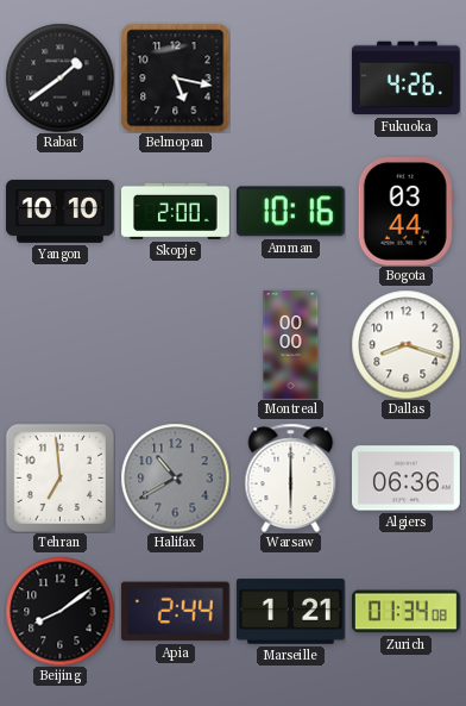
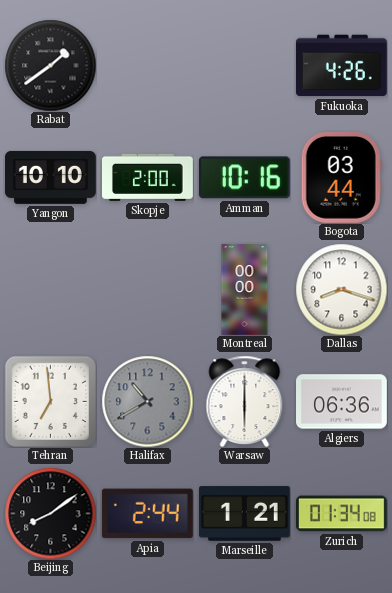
Belmopan: 5:17 -> none (175, 77)
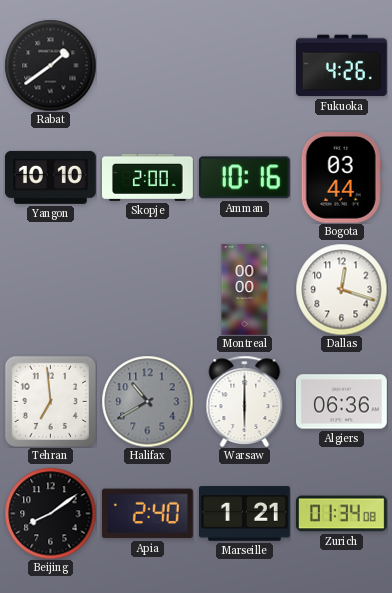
Dallas: 8:18 -> 12:18 (341, 289)
Apia: 2:44 -> 2:40 (147, 514)
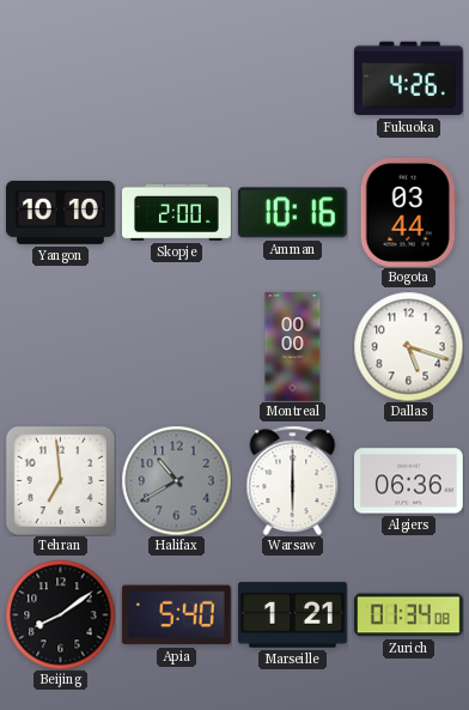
Rabat: 1:39 -> none (50, 65)
Dallas: 12:18 -> 5:18 (408, 346)
Apia: 2:40 -> 5:40 (176, 615)
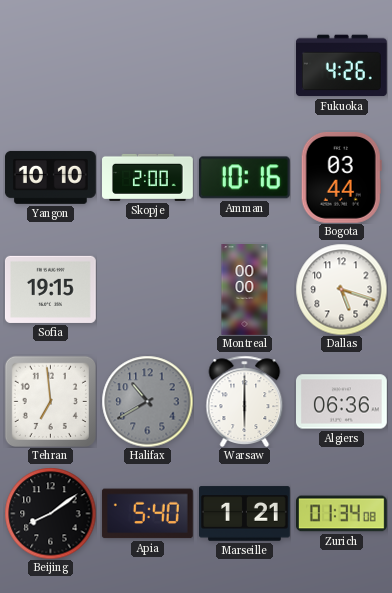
Sofia: none -> 19:15 (50, 289)
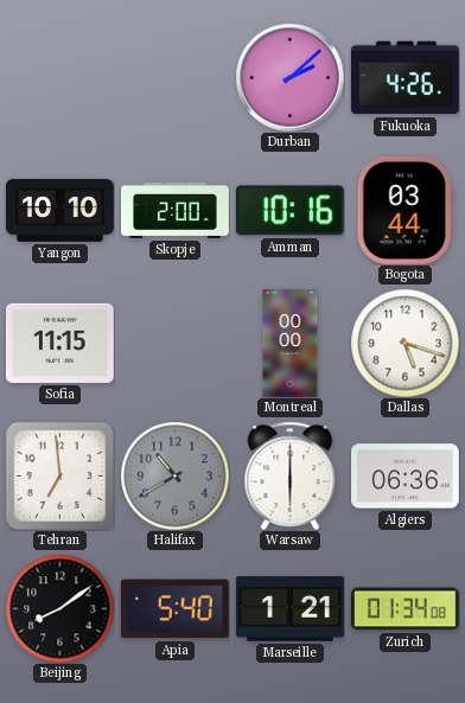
Durban: none -> 2:08 (289, 77)
Sofia: 19:15 -> 11:15 (59, 343)
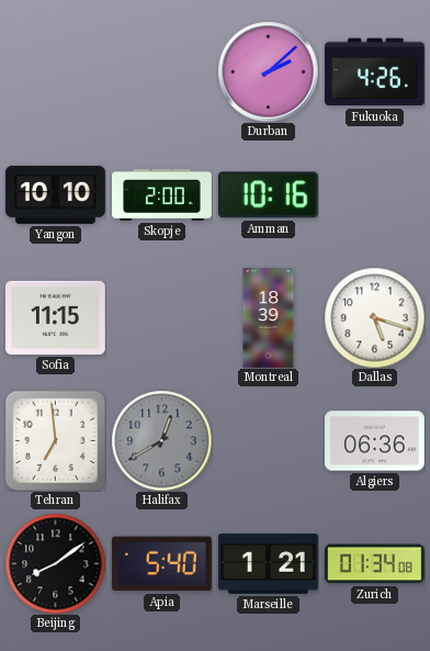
Bogota: 03:44 -> none (405, 210)
Montreal: 00:00 -> 18:39 (269, 318)
Halifax: 10:40 -> 12:40 (161, 440)
Warsaw: 6:00 -> none (291, 475)
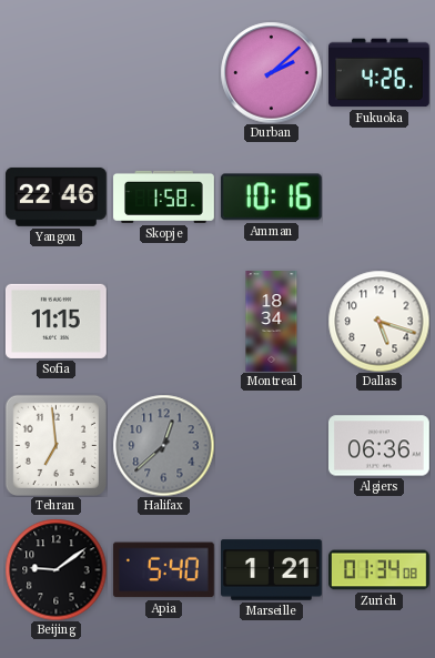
Yangon: 10:10 -> 22:46 (55, 196)
Skopje: 2:00 -> 1:58 (164, 196)
Montreal: 18:39 -> 18:34 (272, 322)
Halifax: 12:40 -> 12:38 (163, 445)
Beijing: 8:09 -> 9:09 (55, 569)
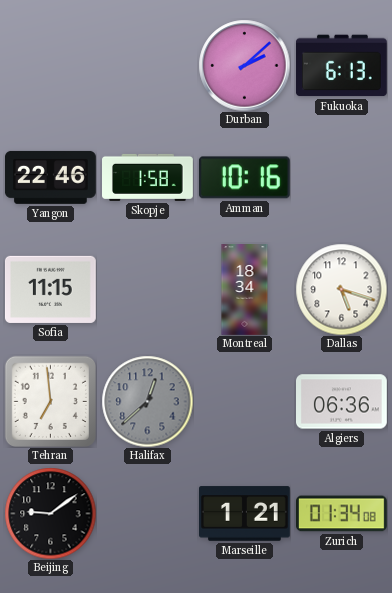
Fukuoka: 4:26 -> 6:13 (341, 66)
Apia: 5:40 -> none (163, 570)
